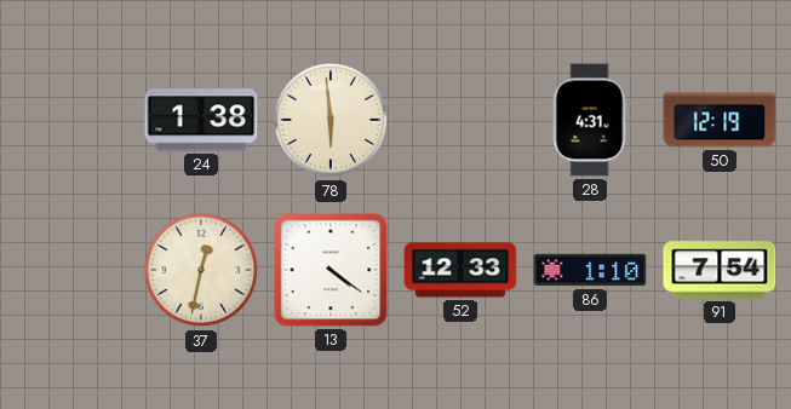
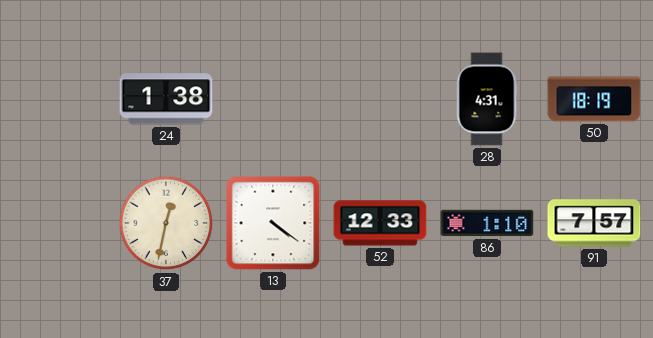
78: 5:59 -> none (331, 120)
50: 12:19 -> 18:19 (594, 99)
91: 7:54 -> 7:57 (594, 223)
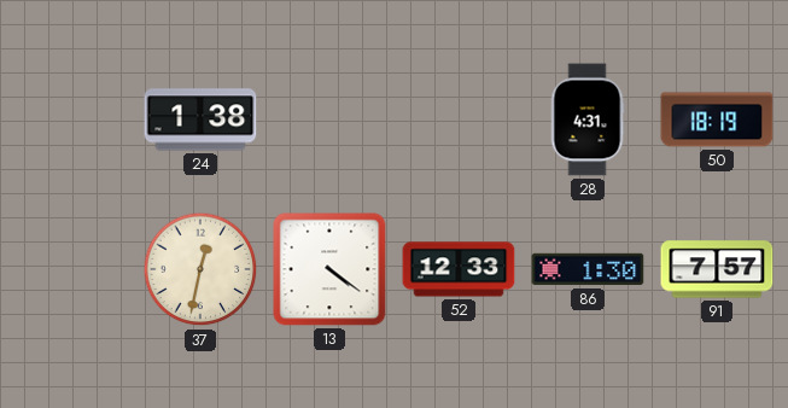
86: 1:10 -> 1:30 (588, 269)
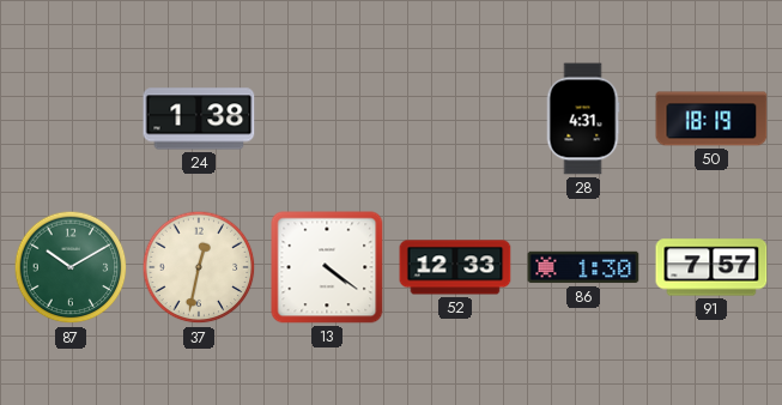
87: none -> 10:10 (71, 267)
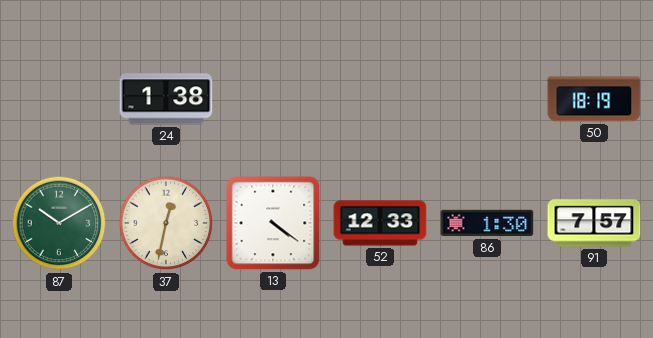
28: 4:31 -> none (583, 119)
